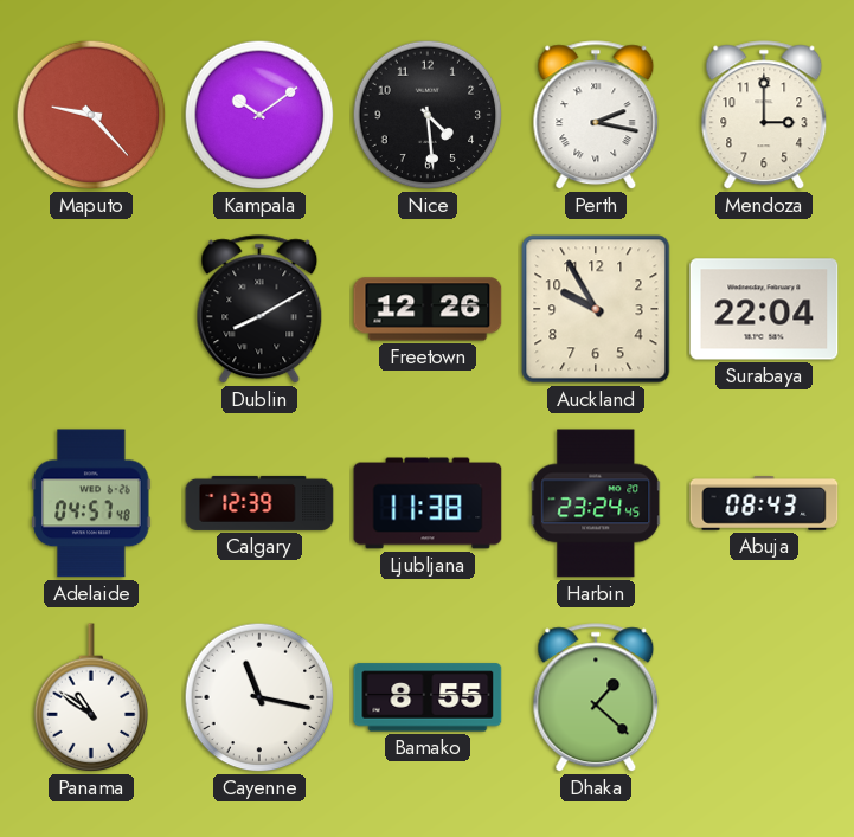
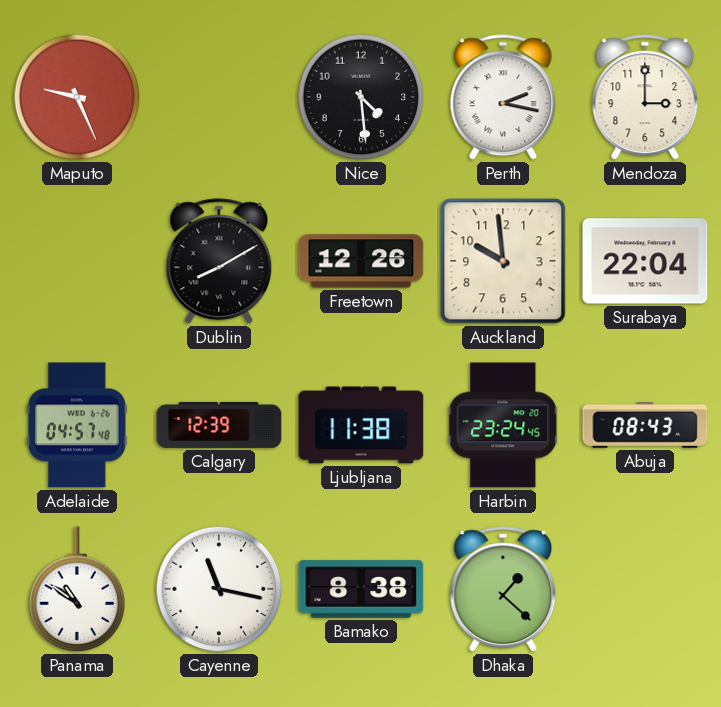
Maputo: 9:23 -> 9:26 (77, 97)
Kampala: 10:09 -> none (259, 115)
Auckland: 9:55 -> 9:59 (503, 261)
Bamako: 8:55 -> 8:38 (361, 589)
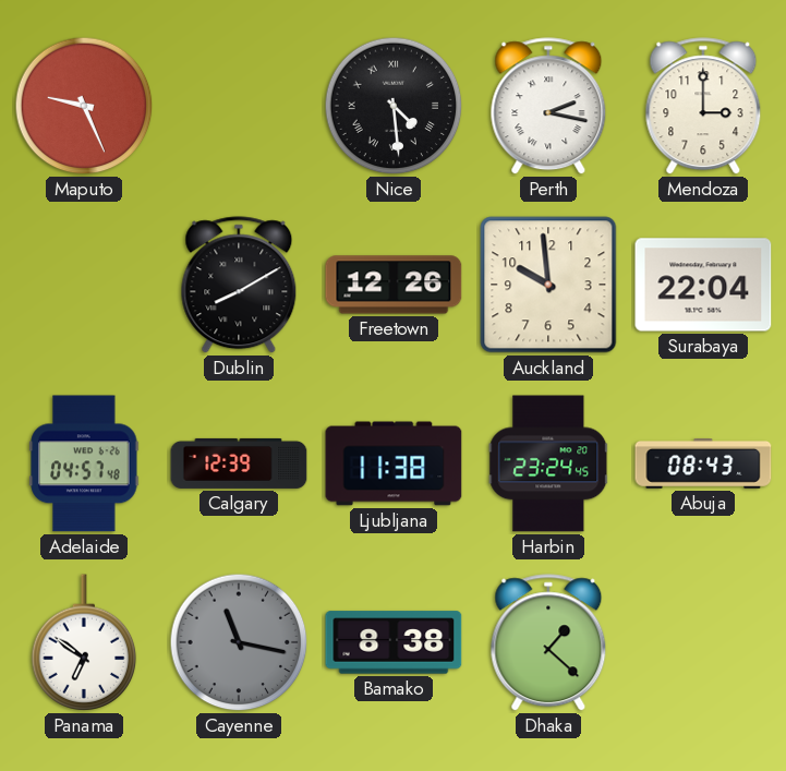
Nice numerals: Arabic -> Roman (394, 106)
Panama: 10:51 -> 6:51 (84, 642)
Cayenne dial: white -> grey (239, 642)
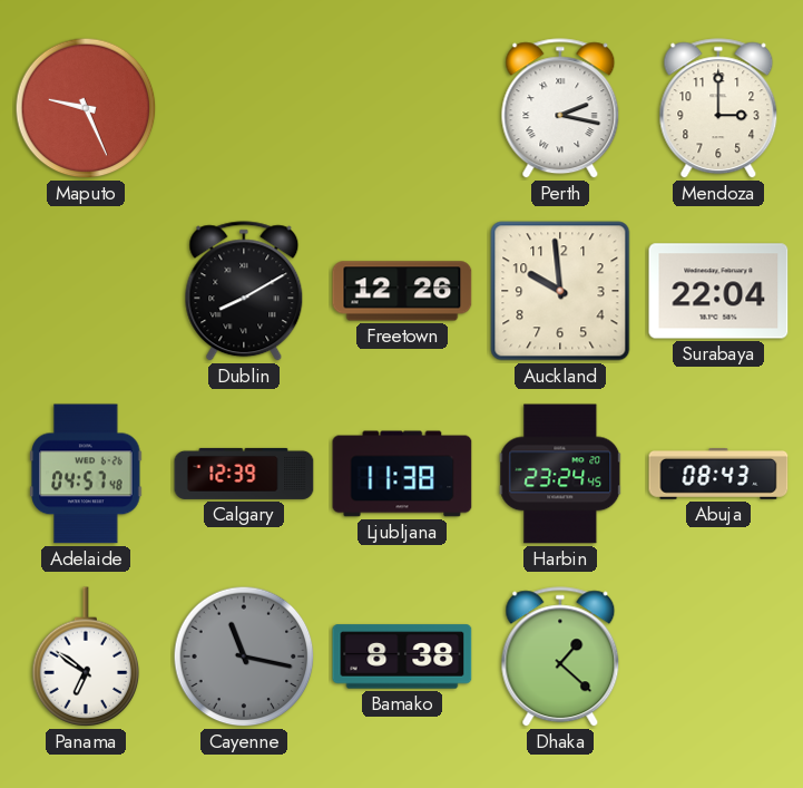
Nice: 4:29 -> none (394, 106)
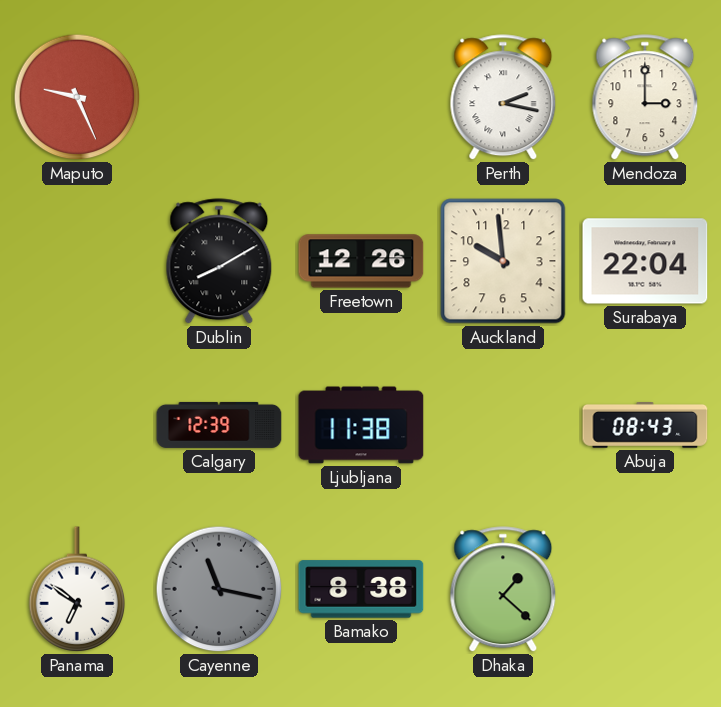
Adelaide: 04:57 -> none (86, 474)
Harbin: 23:24 -> none (560, 474)
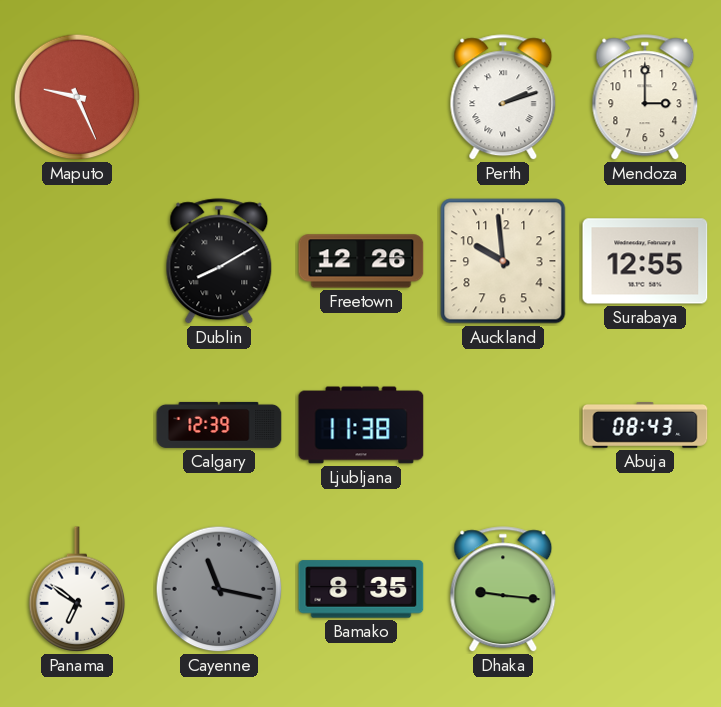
Perth: 2:17 -> 2:12 (503, 98)
Surabaya: 22:04 -> 12:55 (645, 261)
Bamako: 8:38 -> 8:35 (361, 589)
Dhaka: 1:22 -> 9:16 (503, 590)
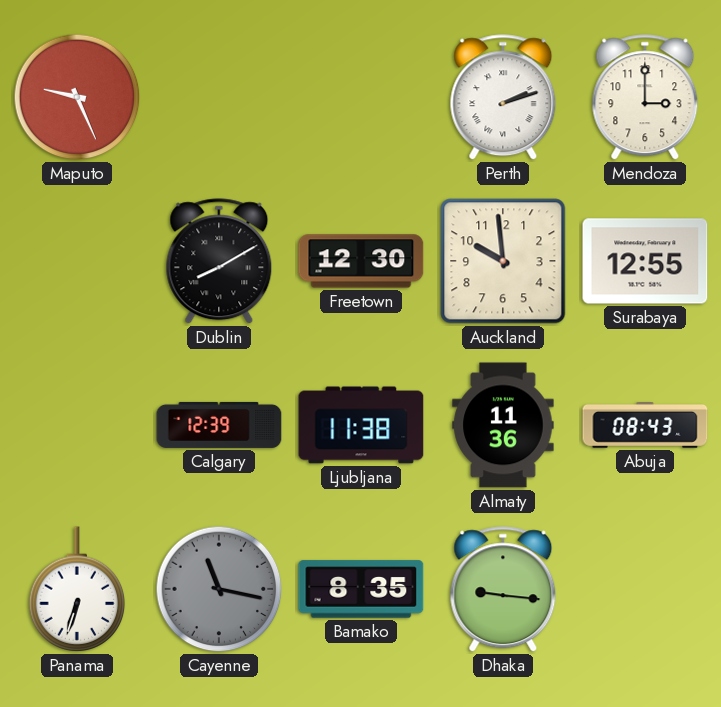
Freetown: 12:26 -> 12:30 (361, 261)
Almaty: none -> 11:36 (503, 425)
Panama: 6:51 -> 6:33 (77, 589)
